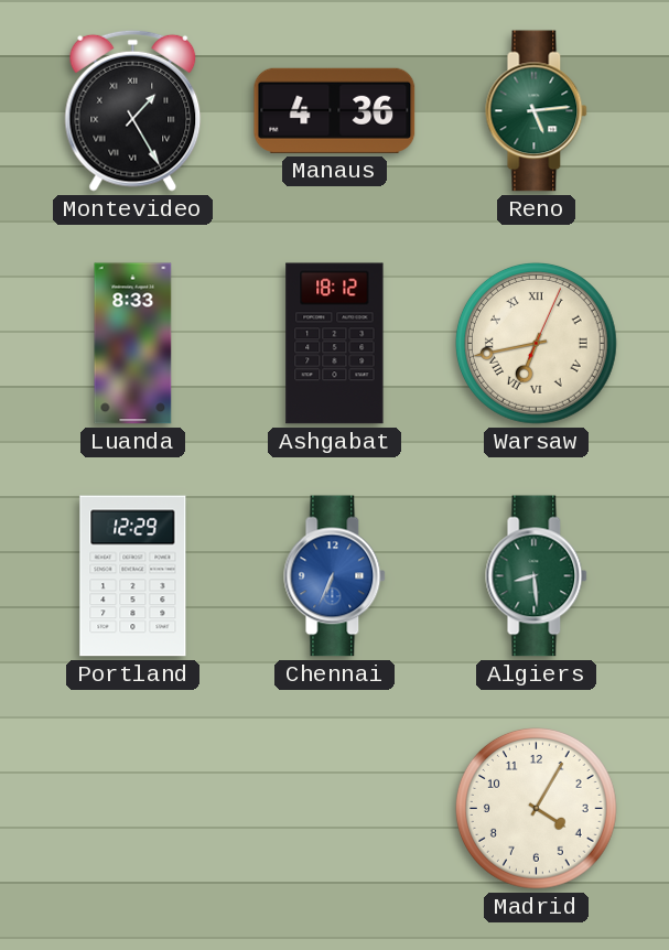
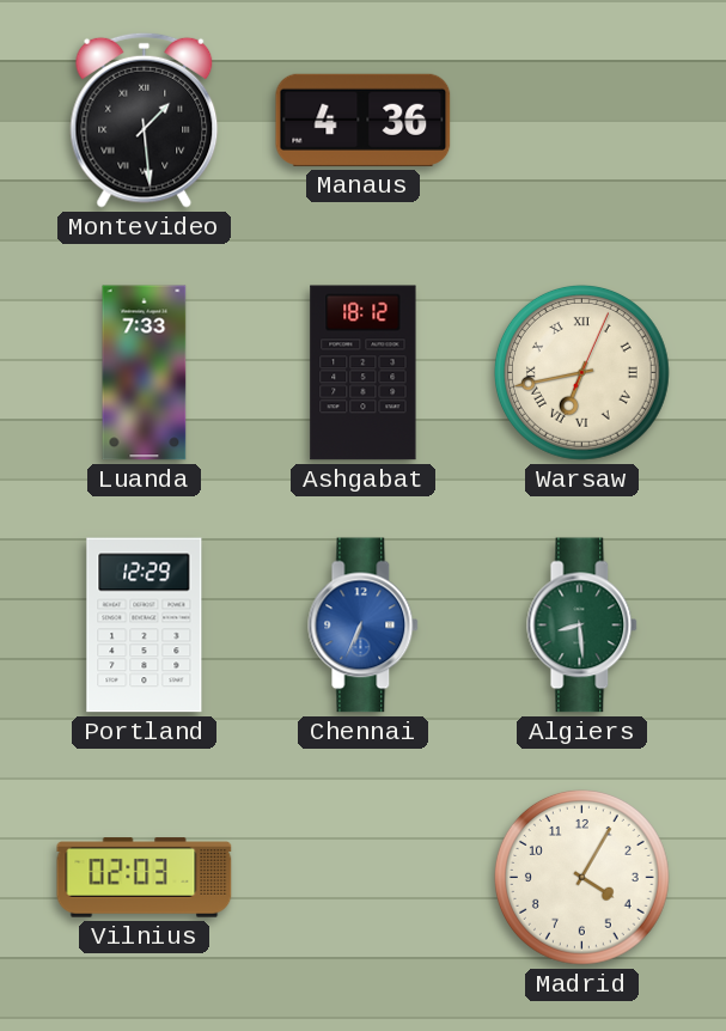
Montevideo: 1:25 -> 1:29 (145, 120)
Reno: 5:14 -> none (537, 111)
Luanda: 8:33 -> 7:33 (145, 373)
Vilnius: none -> 02:03 (145, 878)
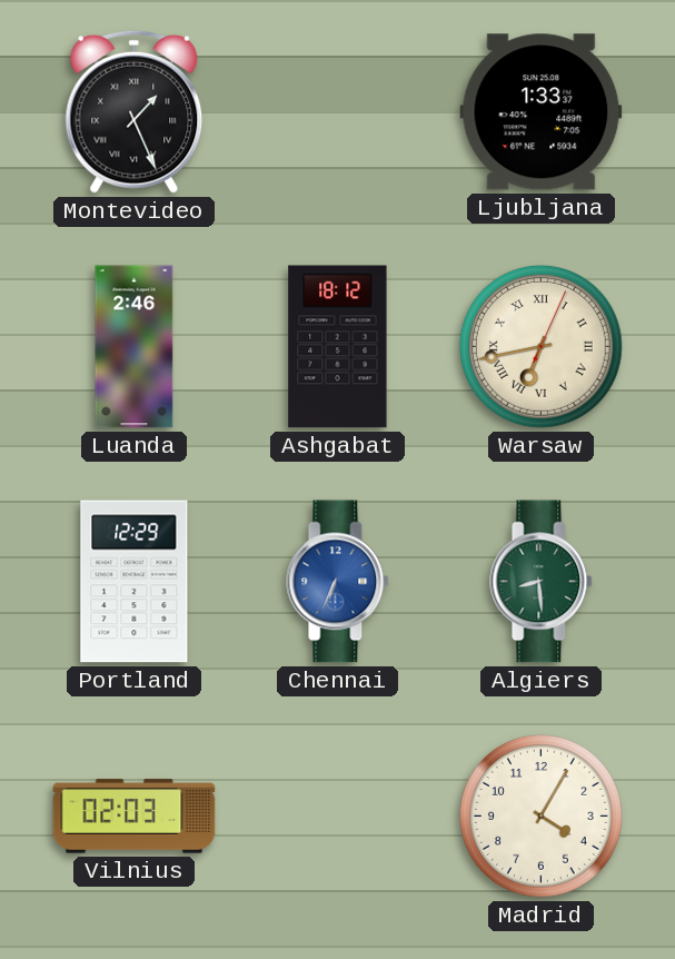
Montevideo: 1:29 -> 1:26 (135, 111)
Manaus: 4:36 -> none (364, 120)
Ljubljana: none -> 1:33 (542, 112)
Luanda: 7:33 -> 2:46 (135, 347)
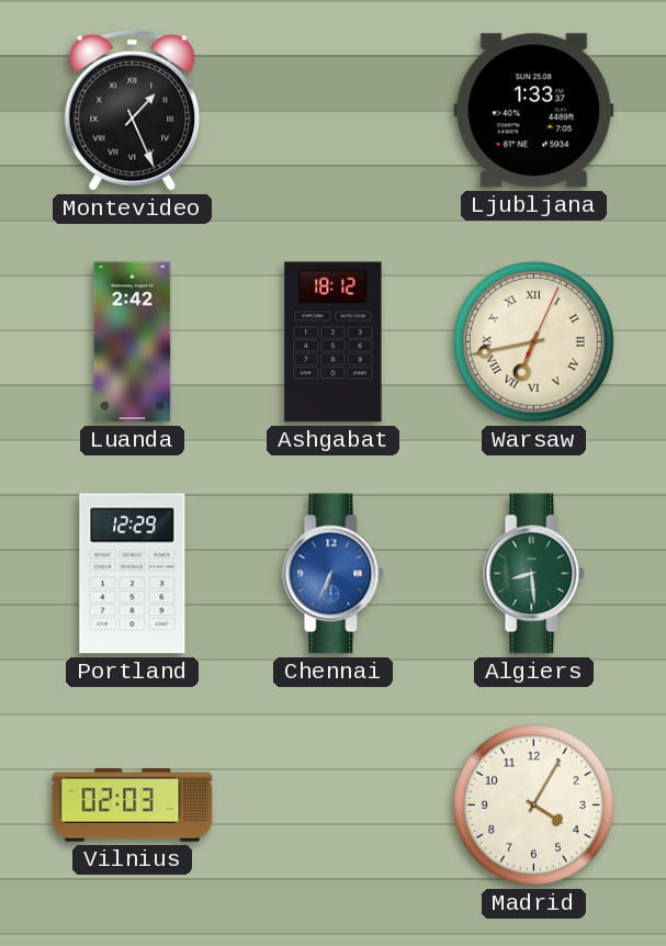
Luanda: 2:46 -> 2:42 (133, 342)
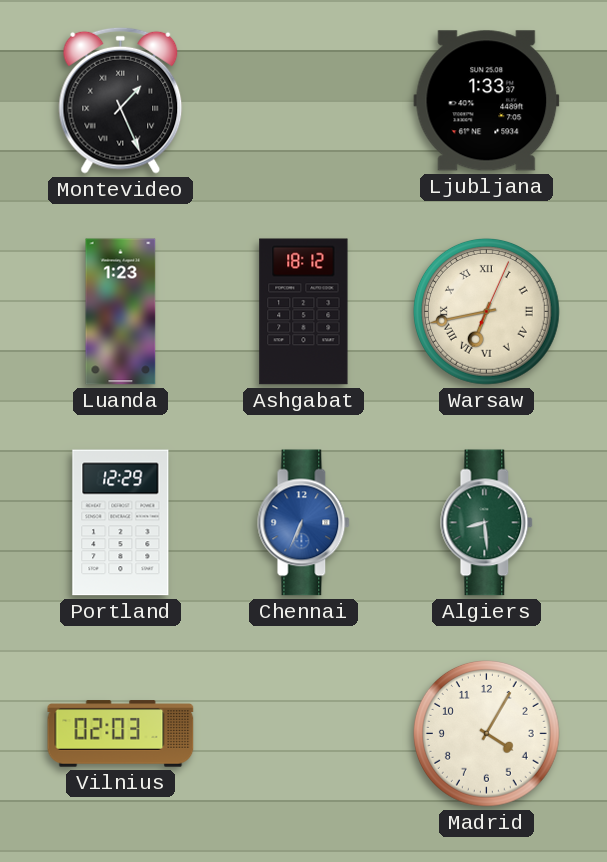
Luanda: 2:42 -> 1:23 (121, 312)
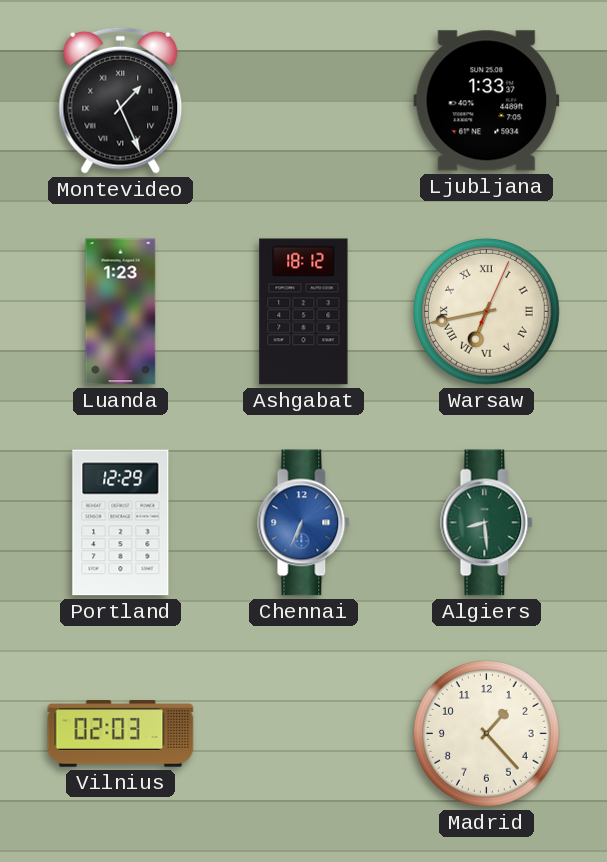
Madrid: 4:05 -> 1:23 (486, 733)
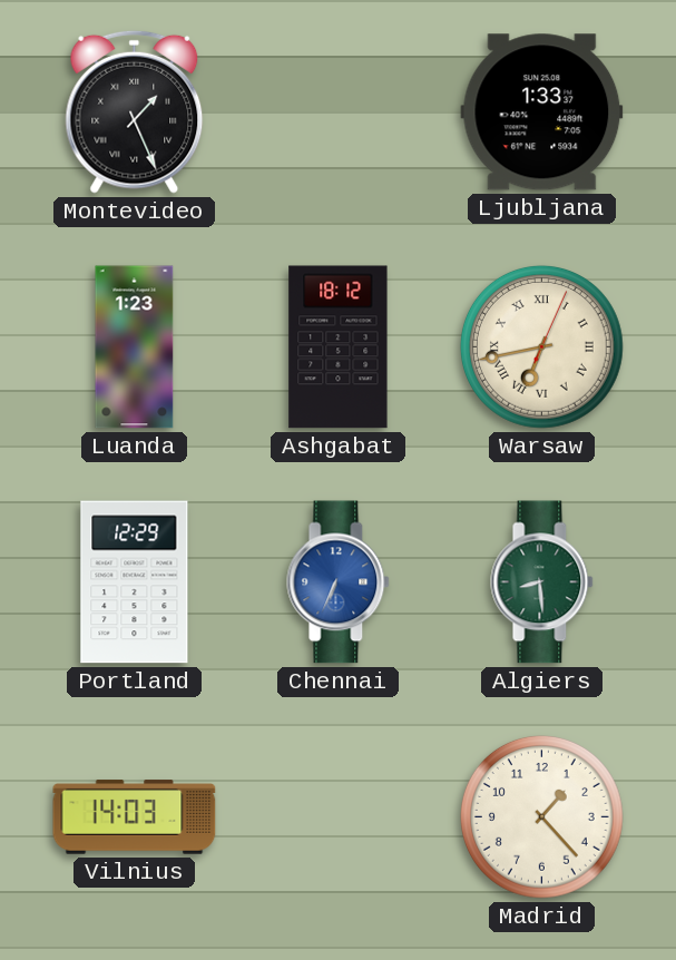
Vilnius: 02:03 -> 14:03 (135, 817)
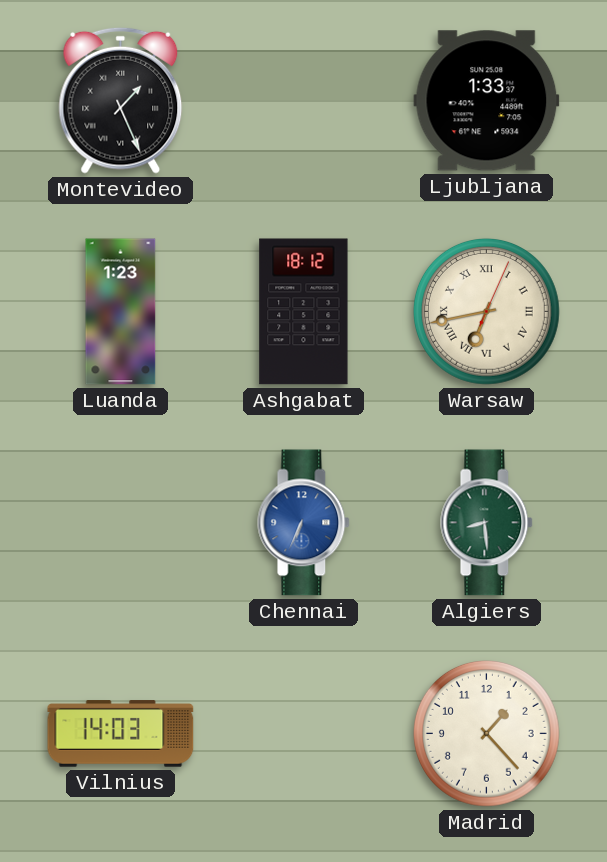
Portland: 12:29 -> none (135, 582)
